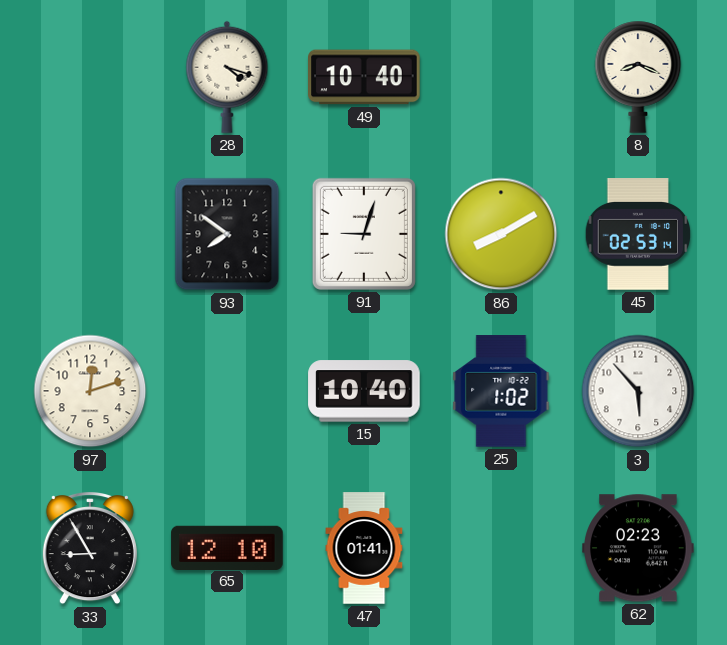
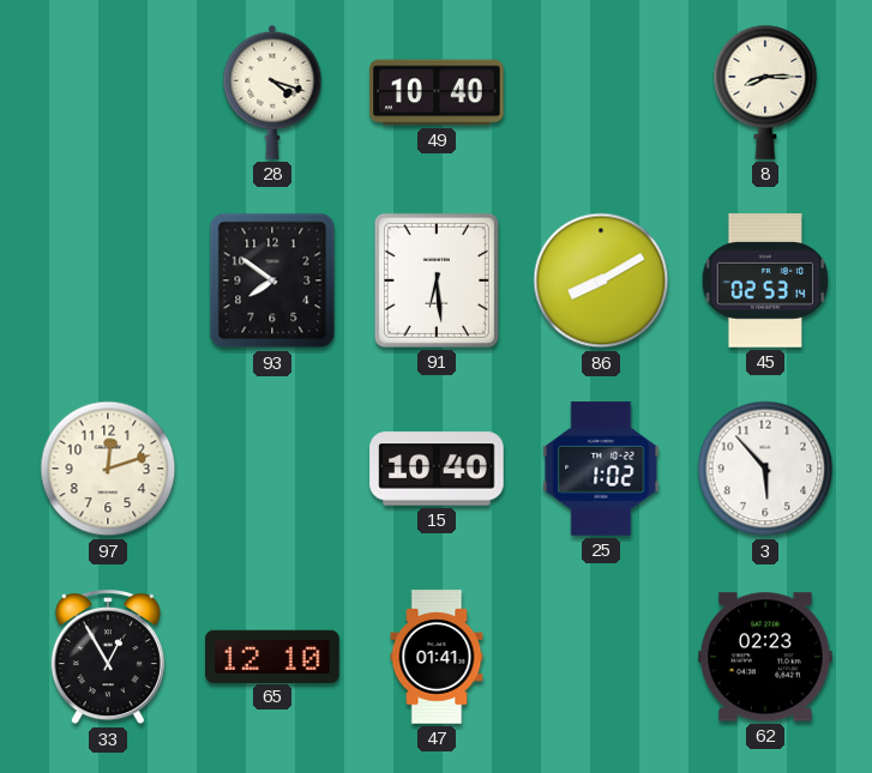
8: 8:19 -> 8:15 (765, 92)
91: 9:03 -> 6:29 (437, 280)
33: 8:55 -> 12:55 (108, 658)
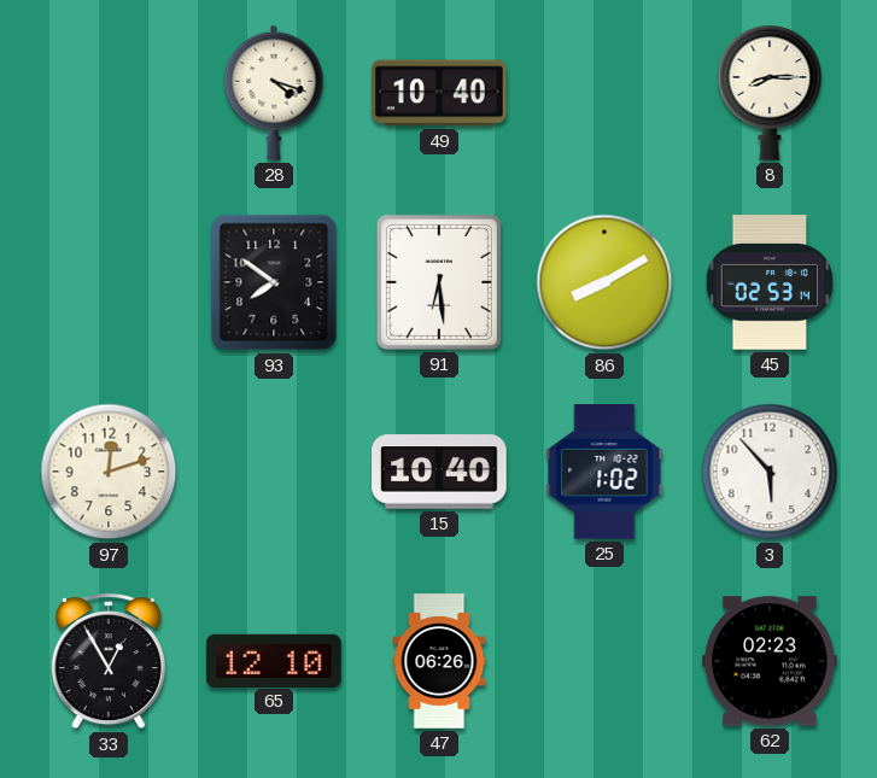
47: 01:41 -> 06:26 (439, 661)
